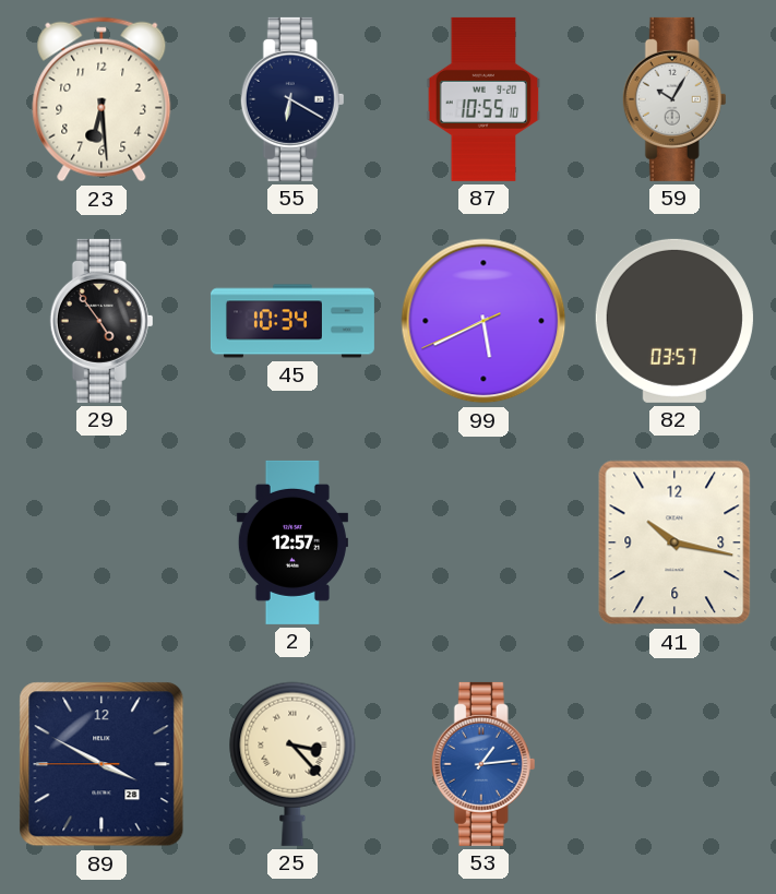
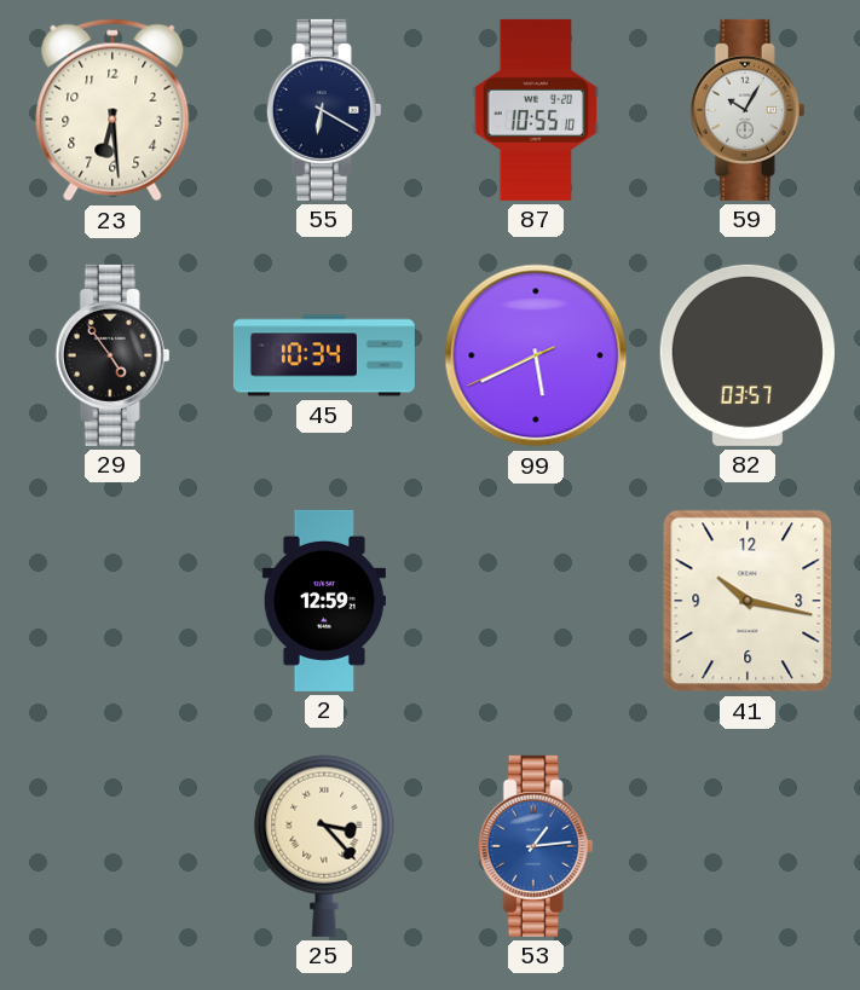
2: 12:57 -> 12:59 (324, 601)
89: 3:49 -> none (102, 764)
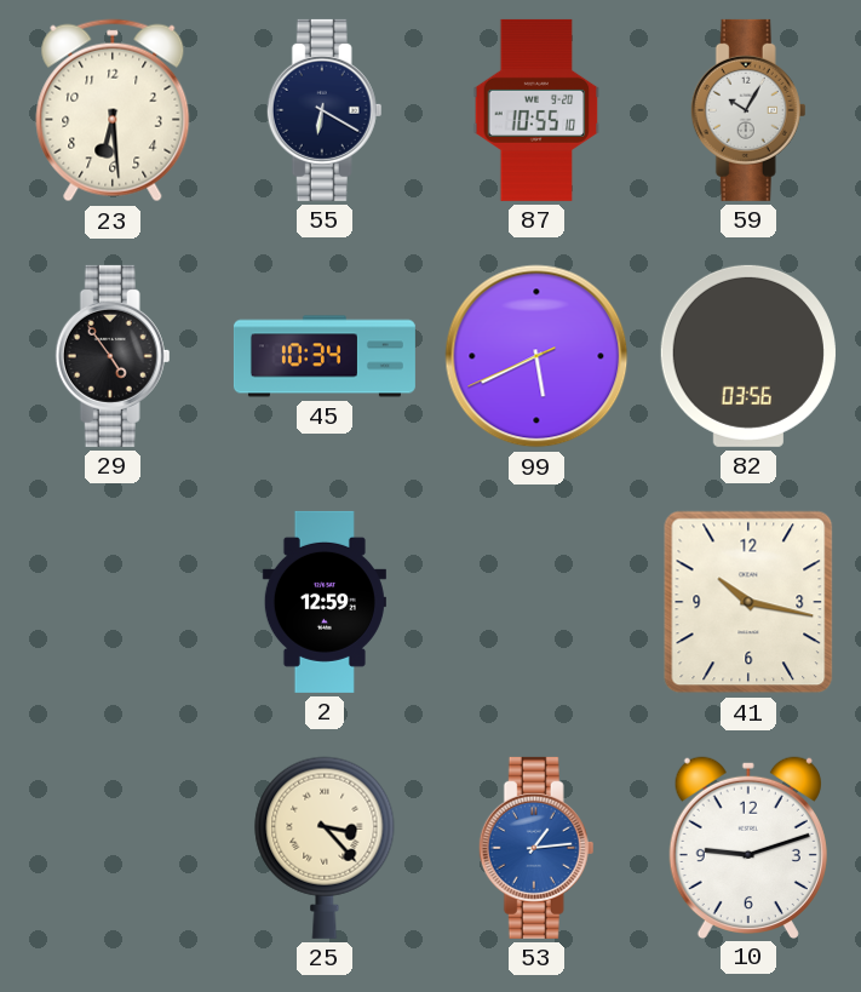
82: 03:57 -> 03:56 (748, 356)
10: none -> 9:12 (748, 847)
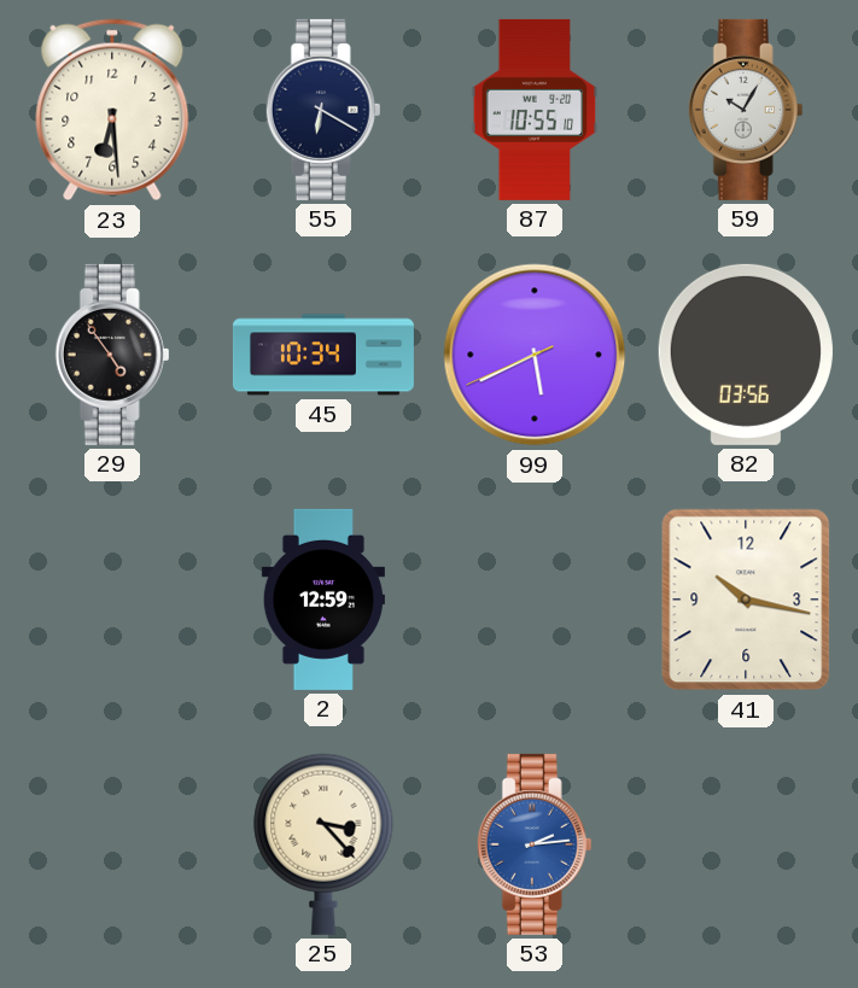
53: 1:14 -> 2:14 (535, 844)
10: 9:12 -> none (748, 847)
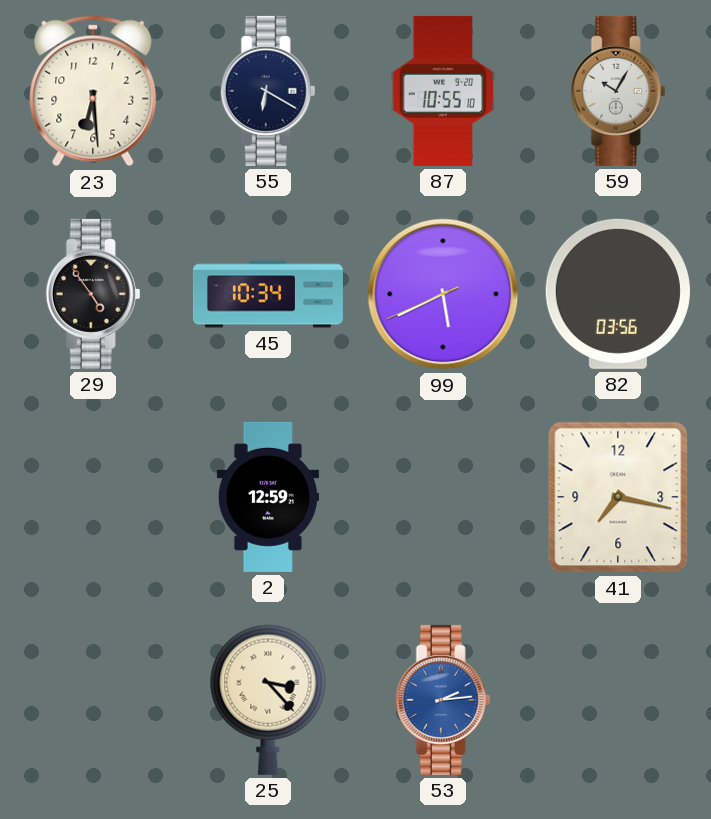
41: 10:17 -> 7:17 (618, 497)
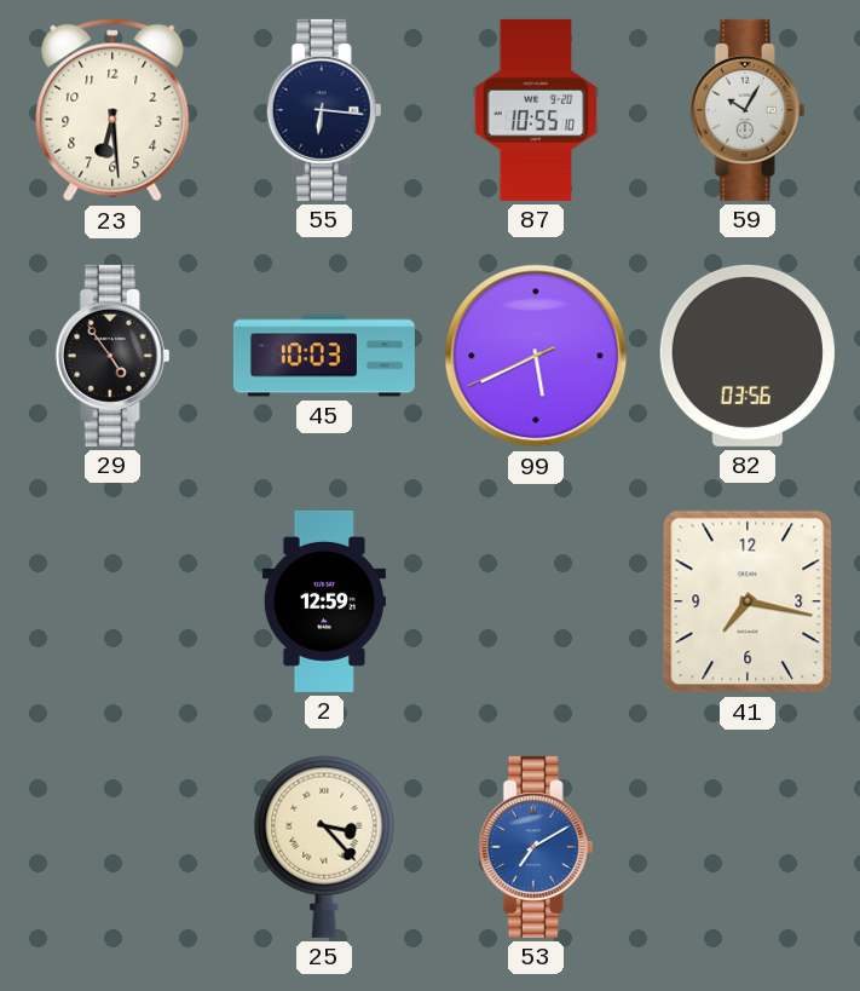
55: 6:20 -> 6:16 (324, 110)
45: 10:34 -> 10:03 (324, 356)
53: 2:14 -> 7:10 (536, 847)
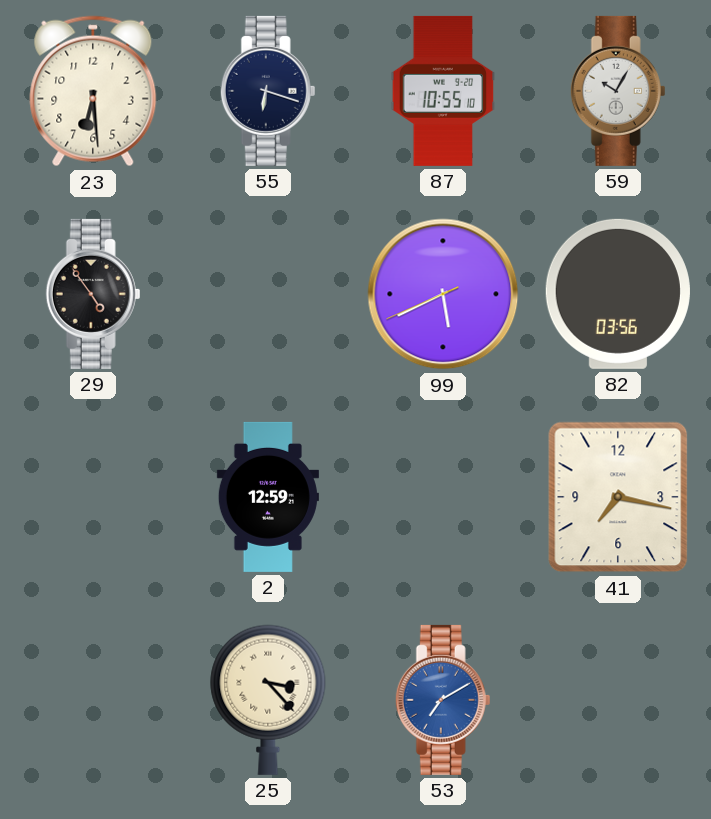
55: 6:16 -> 6:18 (268, 91)
45: 10:03 -> none (324, 356)
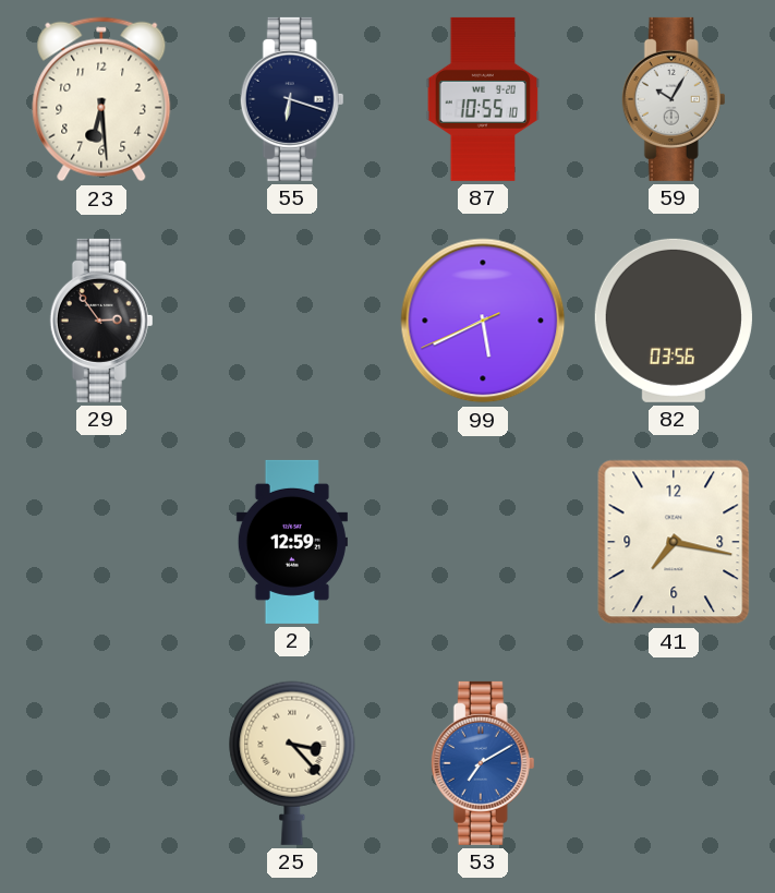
29: 4:54 -> 2:54 (101, 321)
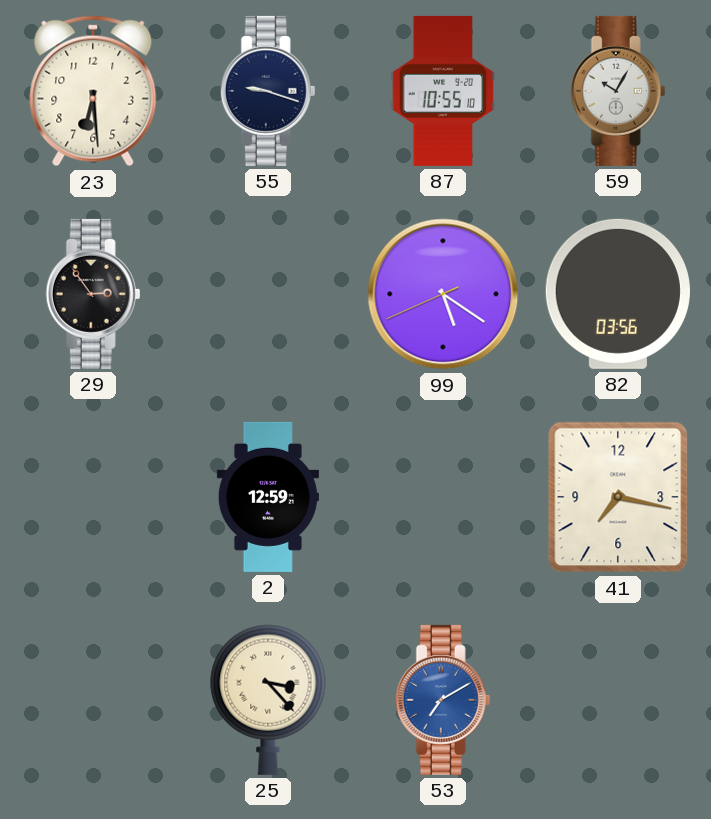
55: 6:18 -> 9:18 (268, 91)
99: 5:40 -> 5:20 (443, 294)
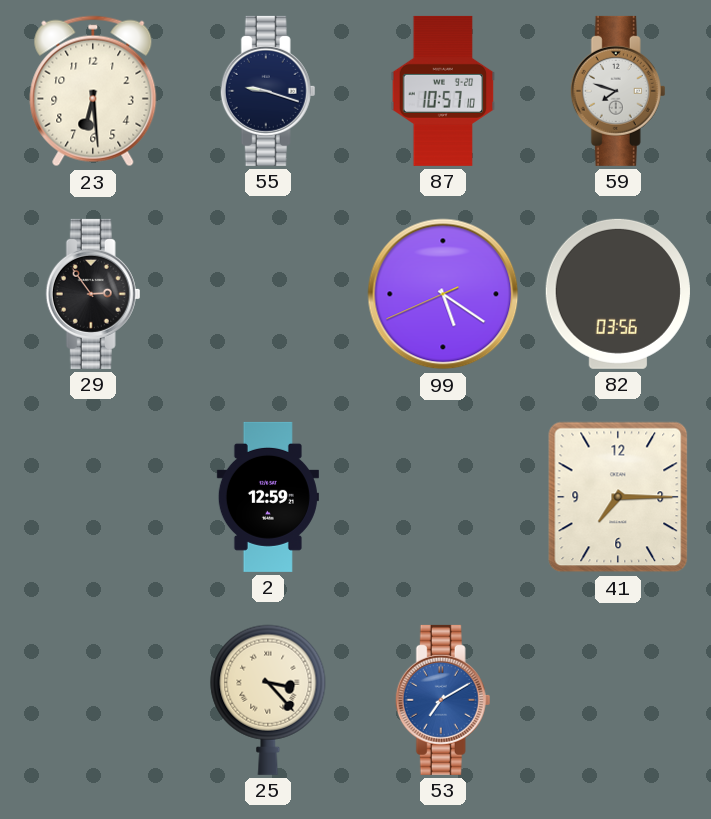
87: 10:55 -> 10:57 (443, 91)
59: 10:05 -> 7:48 (618, 91)
41: 7:17 -> 7:15 (618, 497)
